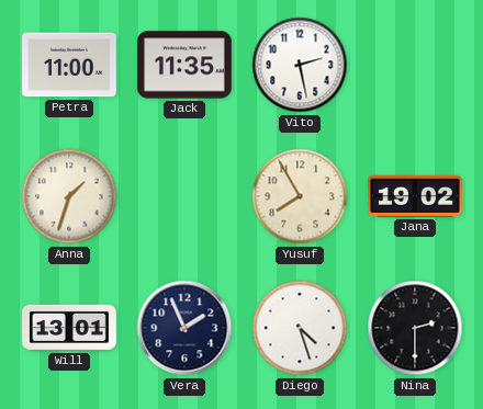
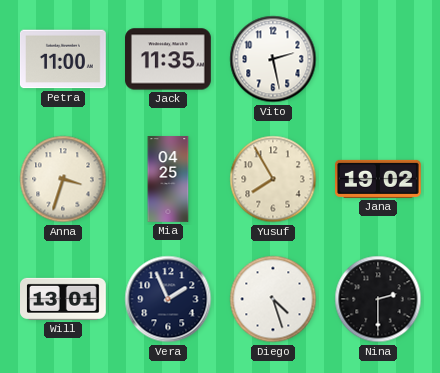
Anna: 1:33 -> 3:33 (63, 179)
Mia: none -> 04:25 (168, 179)
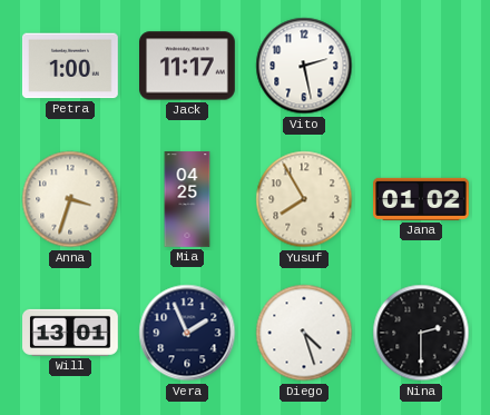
Petra: 11:00 -> 1:00 (70, 66)
Jack: 11:35 -> 11:17 (188, 66)
Jana: 19:02 -> 01:02 (422, 199)
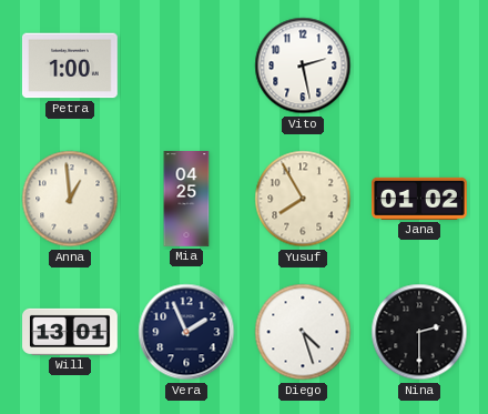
Jack: 11:17 -> none (188, 66)
Anna: 3:33 -> 12:59 (70, 199)
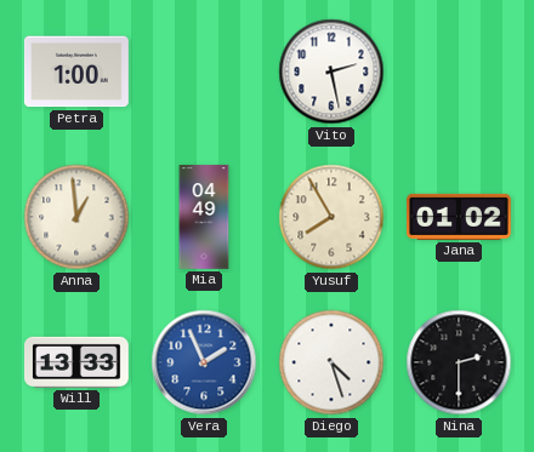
Mia: 04:25 -> 04:49 (204, 217)
Will: 13:01 -> 13:33 (78, 362)
Vera dial: navy -> blue (204, 362)
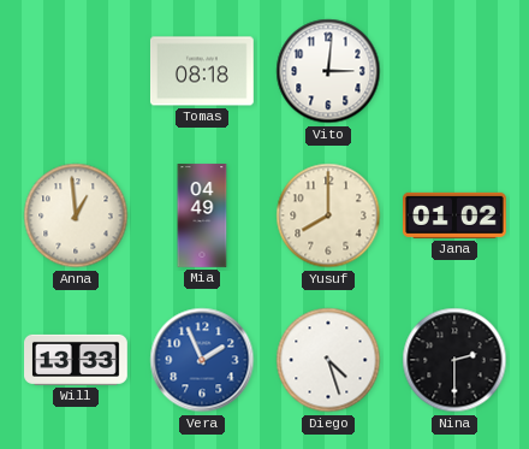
Petra: 1:00 -> none (76, 71)
Tomas: none -> 08:18 (202, 71)
Vito: 2:28 -> 3:01 (328, 71)
Yusuf: 7:55 -> 8:00 (328, 215)
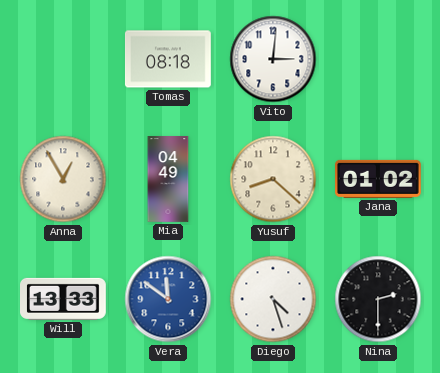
Anna: 12:59 -> 12:55 (63, 179)
Yusuf: 8:00 -> 8:22 (273, 179)
Vera: 1:56 -> 11:51 (168, 299)
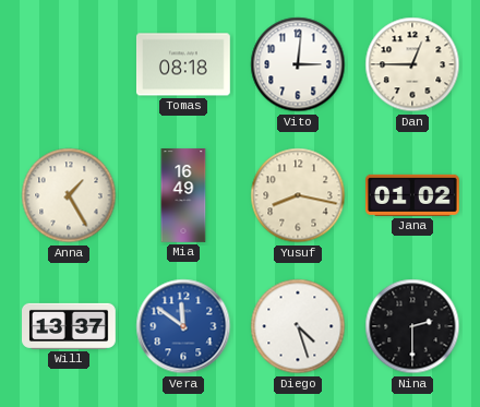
Dan: none -> 12:45 (412, 64)
Anna: 12:55 -> 1:25 (69, 195)
Mia: 04:49 -> 16:49 (183, 195)
Yusuf: 8:22 -> 8:17 (298, 195)
Will: 13:33 -> 13:37 (70, 326)
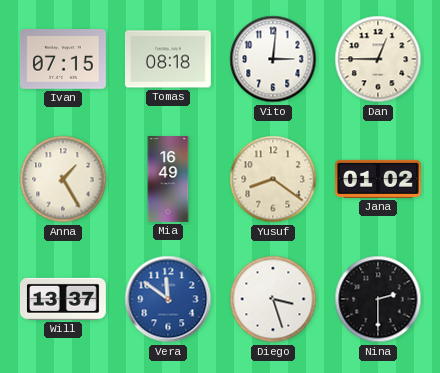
Ivan: none -> 07:15 (63, 60)
Yusuf: 8:17 -> 8:21 (273, 179)
Diego: 4:27 -> 3:27 (273, 299)
